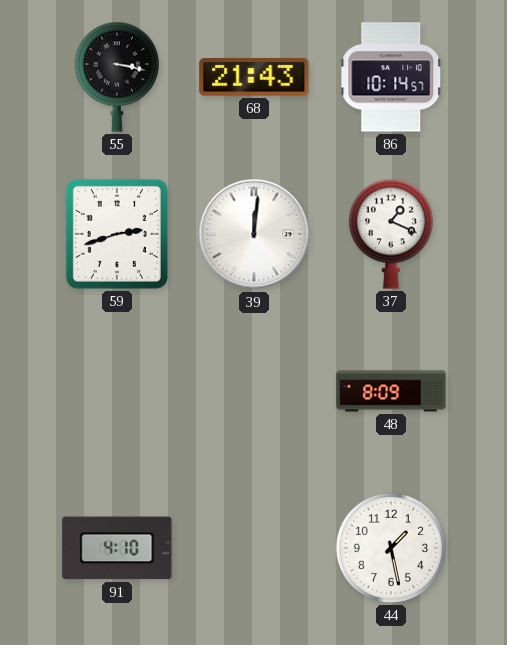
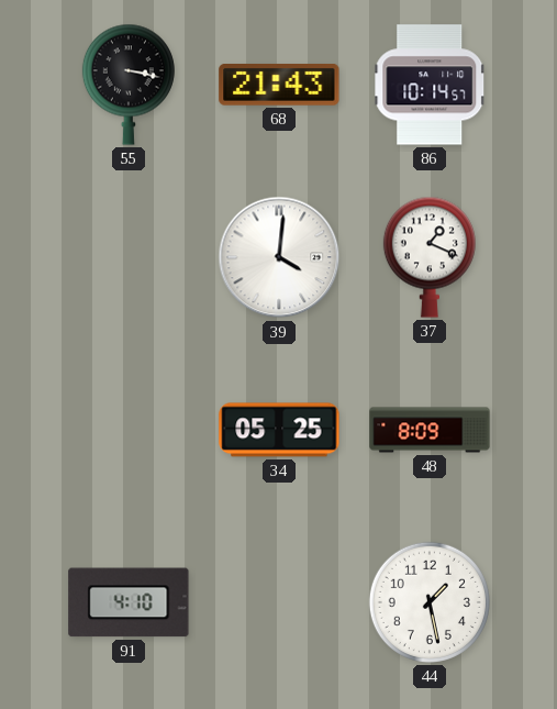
59: 2:42 -> none (117, 234)
39: 12:01 -> 4:01 (279, 257)
34: none -> 05:25 (279, 430)
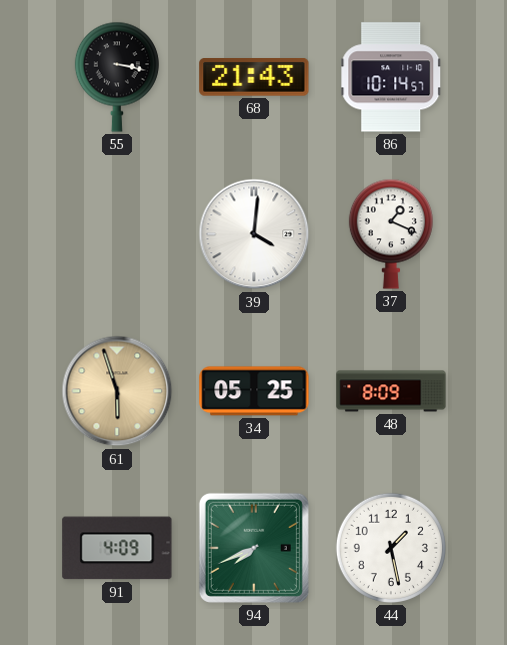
61: none -> 5:57 (117, 391)
91: 4:10 -> 4:09 (117, 548)
94: none -> 7:41 (254, 548)
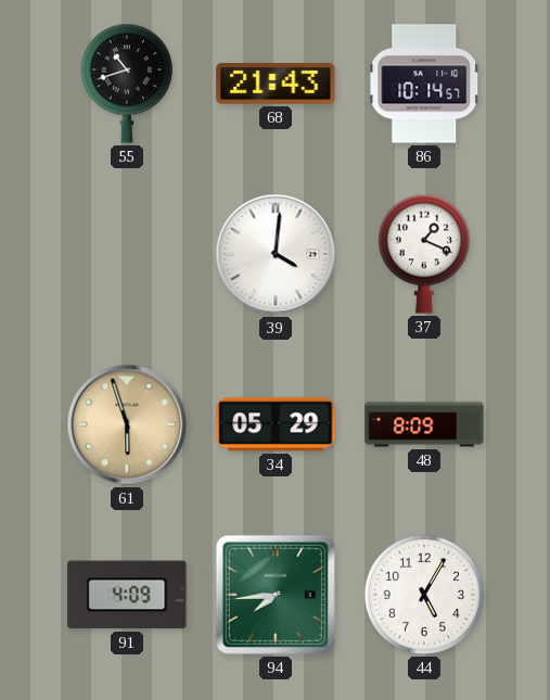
55: 3:17 -> 10:42 (127, 84)
34: 05:25 -> 05:29 (276, 424)
94: 7:41 -> 7:44 (276, 595)
44: 1:28 -> 5:05 (424, 595)
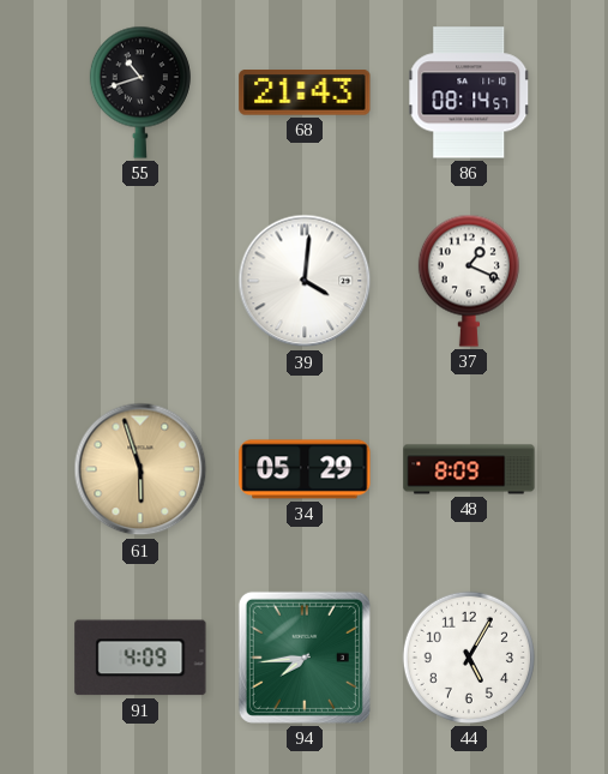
86: 10:14 -> 08:14 (469, 92)
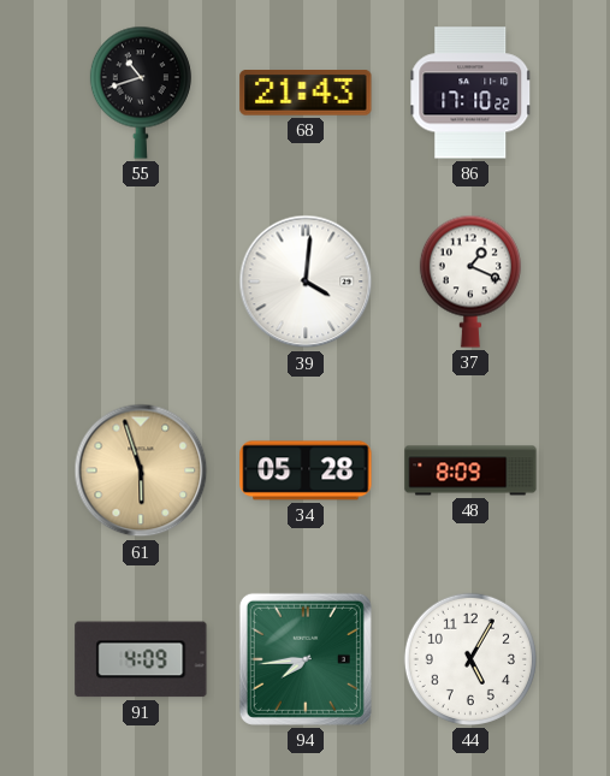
86: 08:14 -> 17:10 (470, 93)
34: 05:29 -> 05:28 (306, 470)
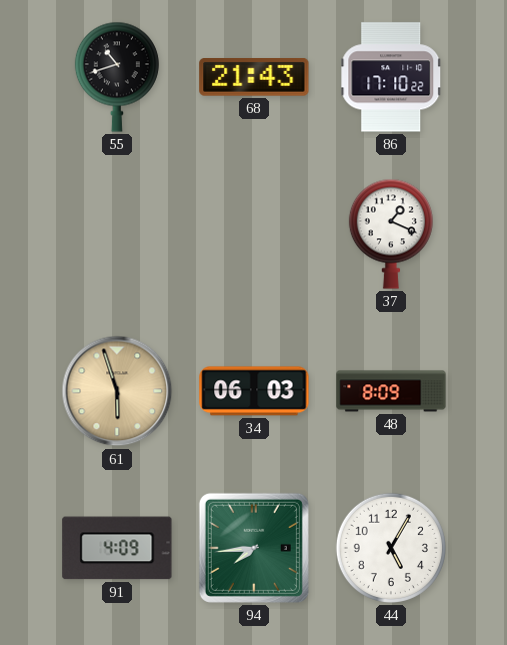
39: 4:01 -> none (306, 282)
34: 05:28 -> 06:03 (254, 391)
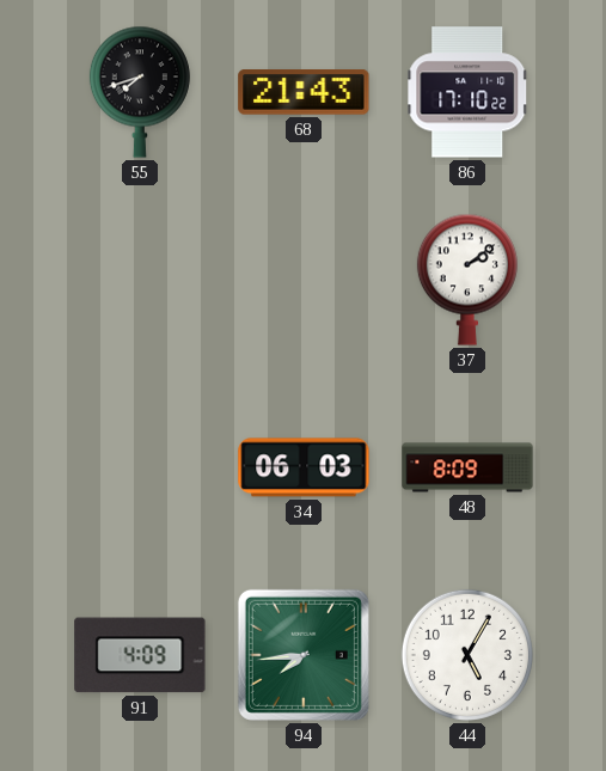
55: 10:42 -> 7:42 (140, 92)
37: 1:19 -> 2:09 (467, 280)
61: 5:57 -> none (117, 391)
